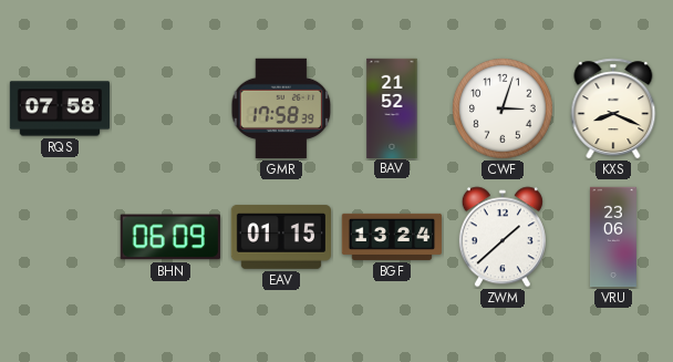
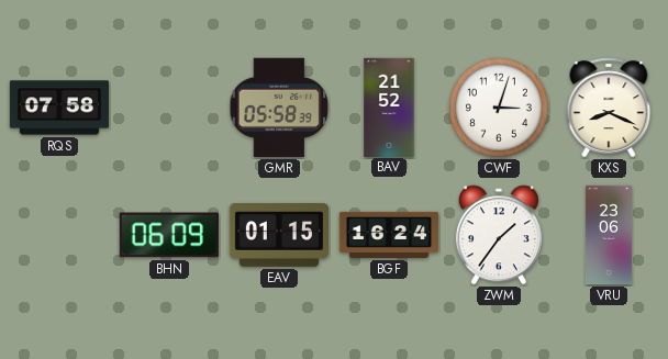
GMR: 17:58 -> 05:58 (279, 108)
BGF: 13:24 -> 16:24 (388, 235)
ZWM: 1:38 -> 1:36 (499, 235)
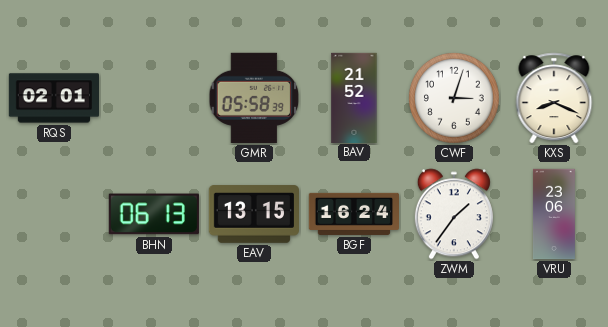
RQS: 07:58 -> 02:01 (53, 98)
BHN: 06:09 -> 06:13 (154, 214)
EAV: 01:15 -> 13:15 (253, 214)
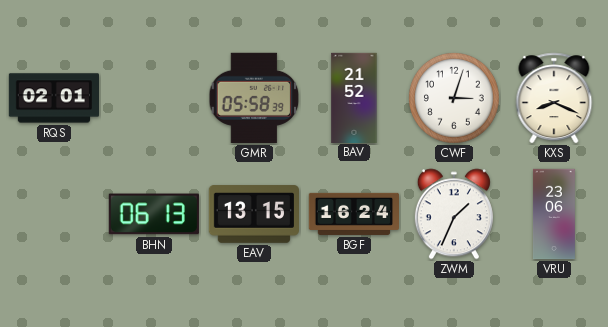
ZWM: 1:36 -> 1:34 (454, 214)
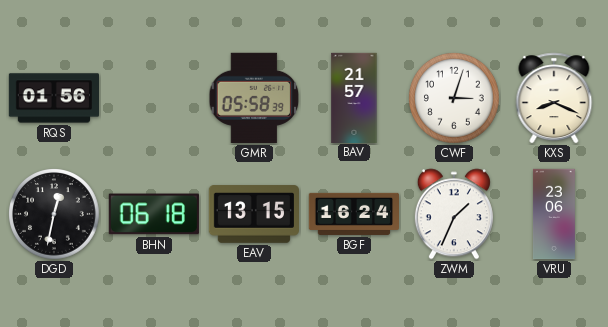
RQS: 02:01 -> 01:56 (53, 98)
BAV: 21:52 -> 21:57 (354, 97)
DGD: none -> 12:32 (55, 215)
BHN: 06:13 -> 06:18 (154, 214)
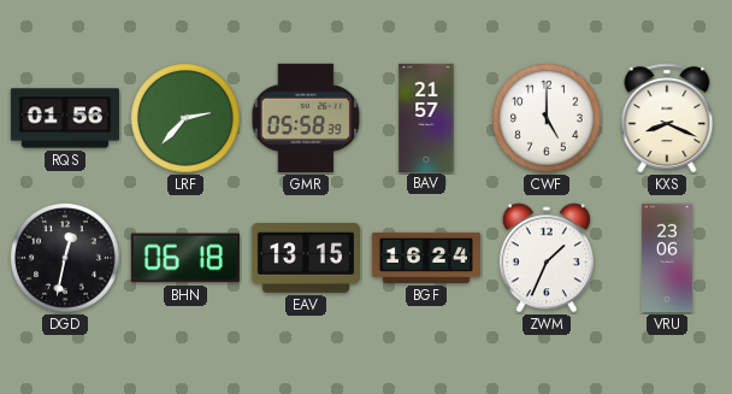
LRF: none -> 2:37 (187, 119)
CWF: 3:03 -> 5:00 (548, 119)
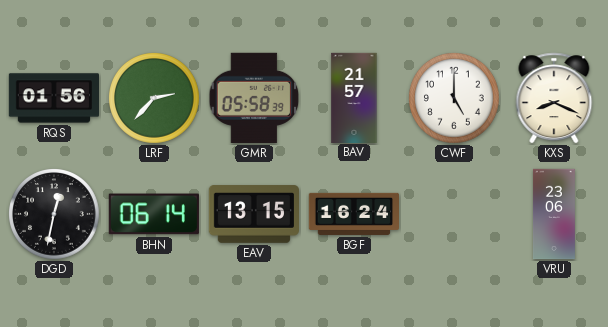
BHN: 06:18 -> 06:14 (154, 214)
ZWM: 1:34 -> none (547, 258)
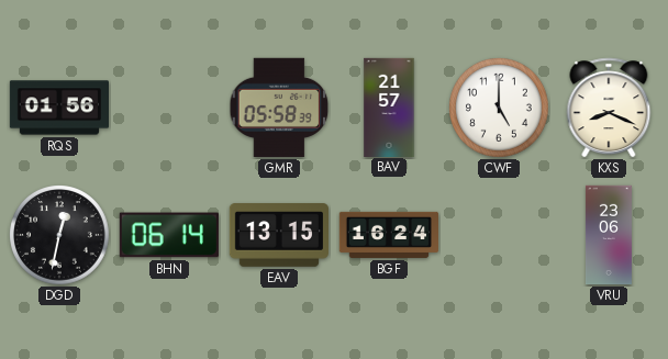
LRF: 2:37 -> none (155, 99)
